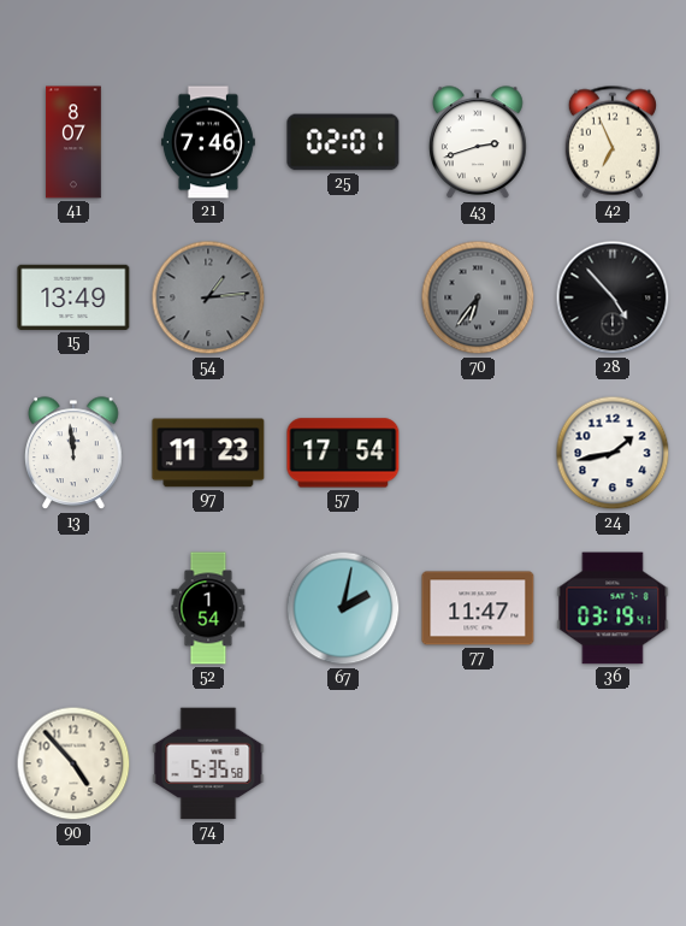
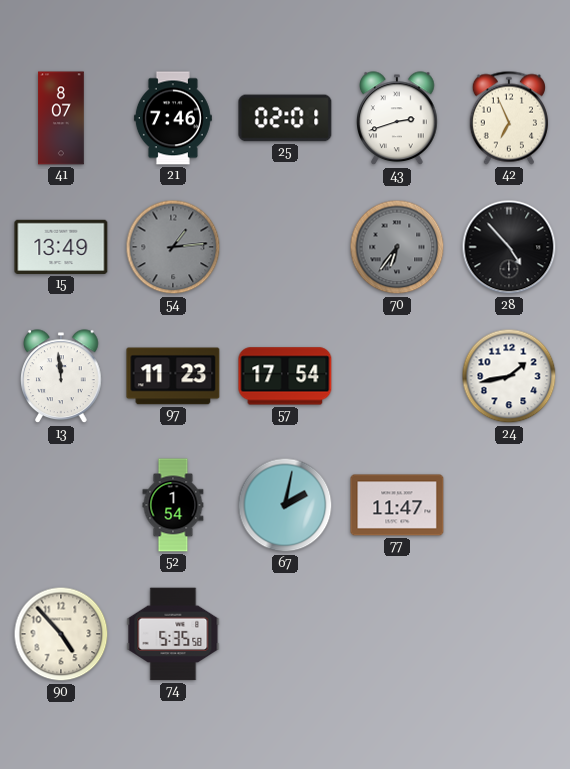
36: 03:19 -> none (613, 608)
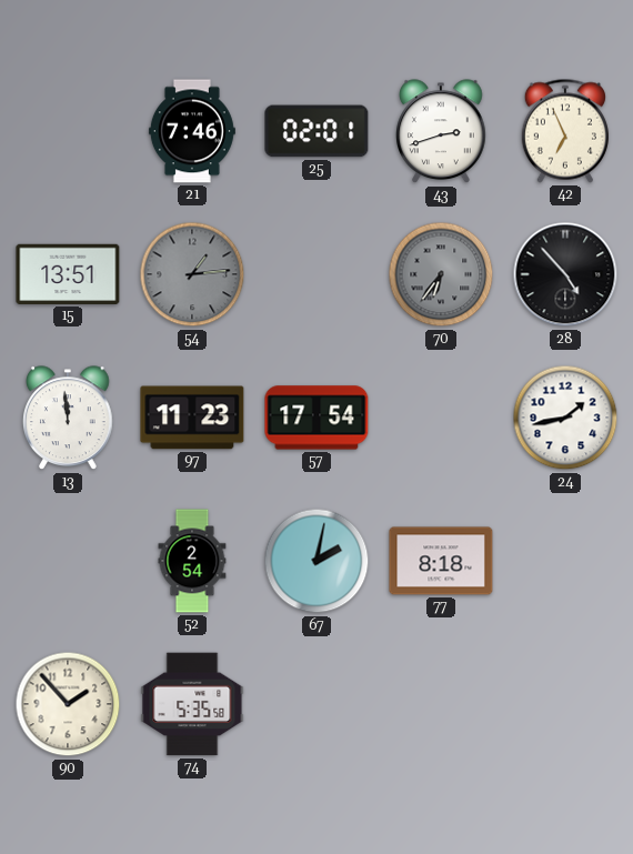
41: 8:07 -> none (61, 118)
15: 13:49 -> 13:51 (68, 274)
52: 1:54 -> 2:54 (192, 561)
77: 11:47 -> 8:18 (441, 561)
90: 4:53 -> 1:53 (68, 704)
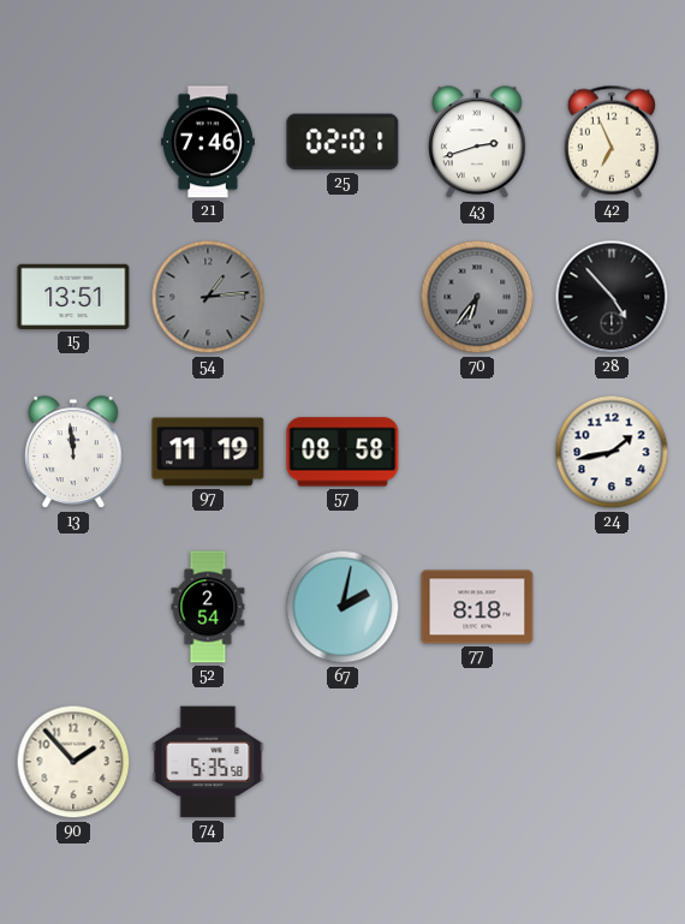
97: 11:23 -> 11:19 (208, 452)
57: 17:54 -> 08:58 (342, 452)
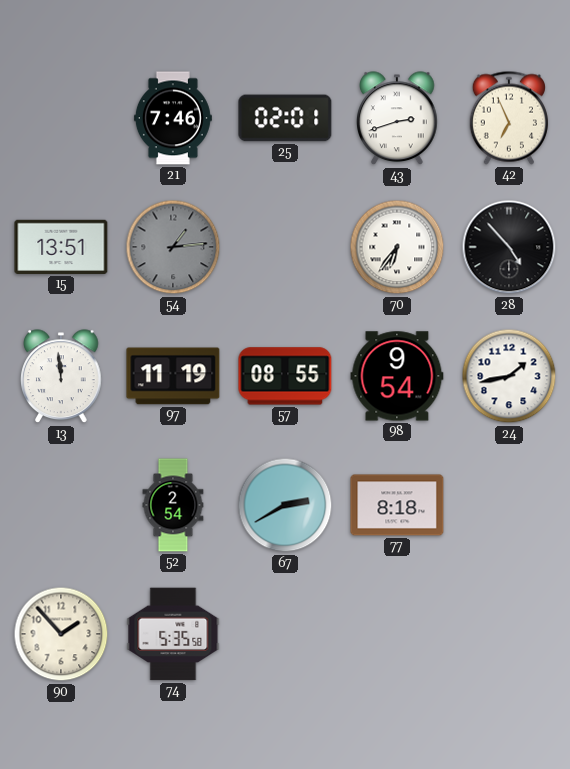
70 dial: grey -> white (397, 247)
57: 08:58 -> 08:55 (285, 376)
98: none -> 9:54 (397, 376)
67: 2:02 -> 2:40 (285, 505)
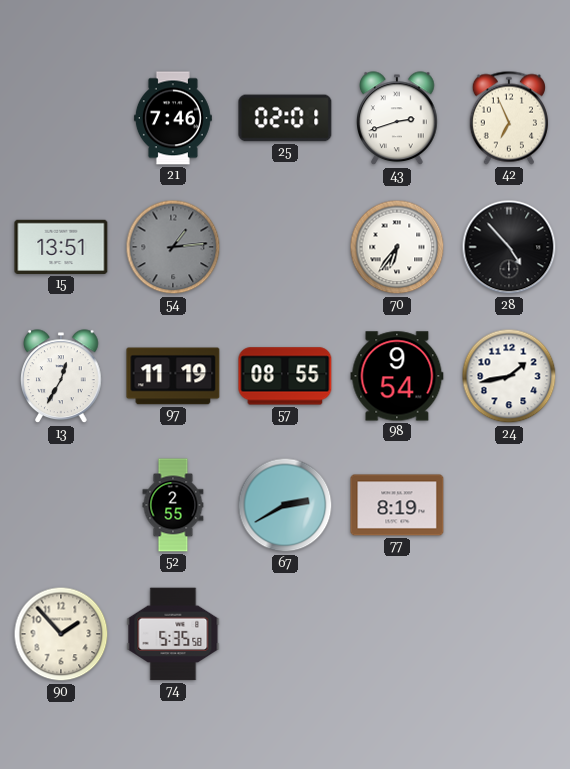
13: 11:59 -> 12:35 (61, 377)
52: 2:54 -> 2:55 (173, 505)
77: 8:18 -> 8:19 (397, 505)
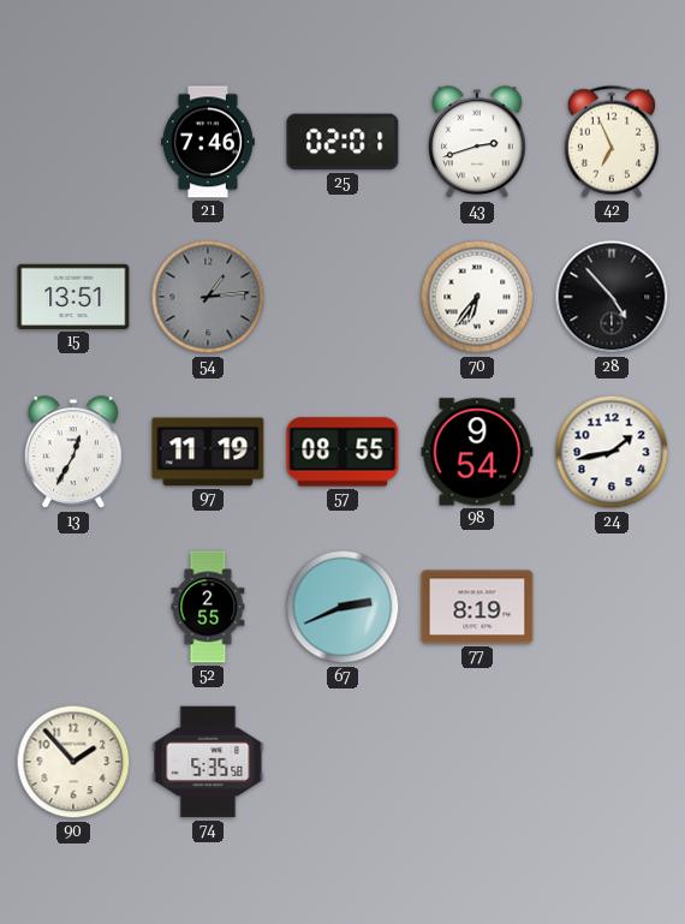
67: 2:40 -> 2:41 (342, 607)
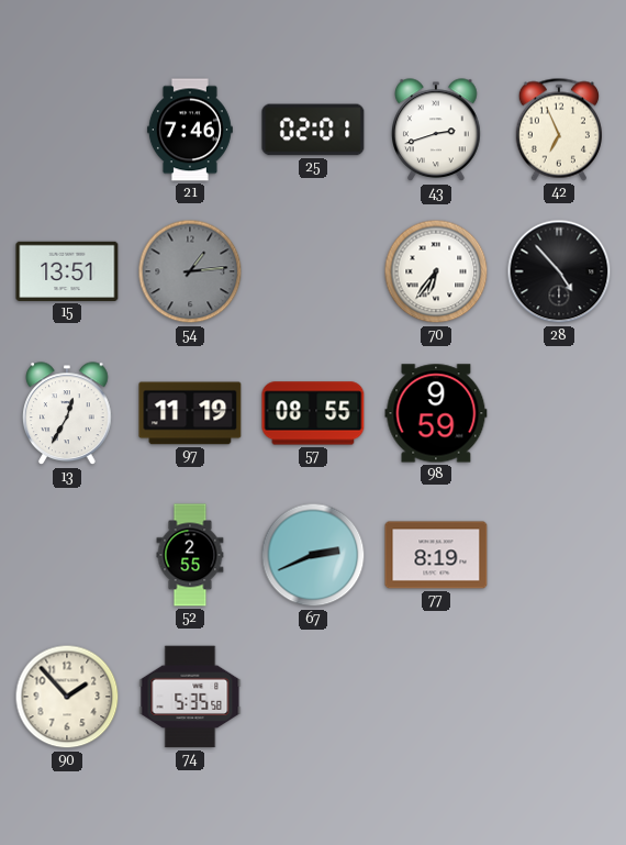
98: 9:54 -> 9:59 (436, 413)
24: 1:43 -> none (612, 452)
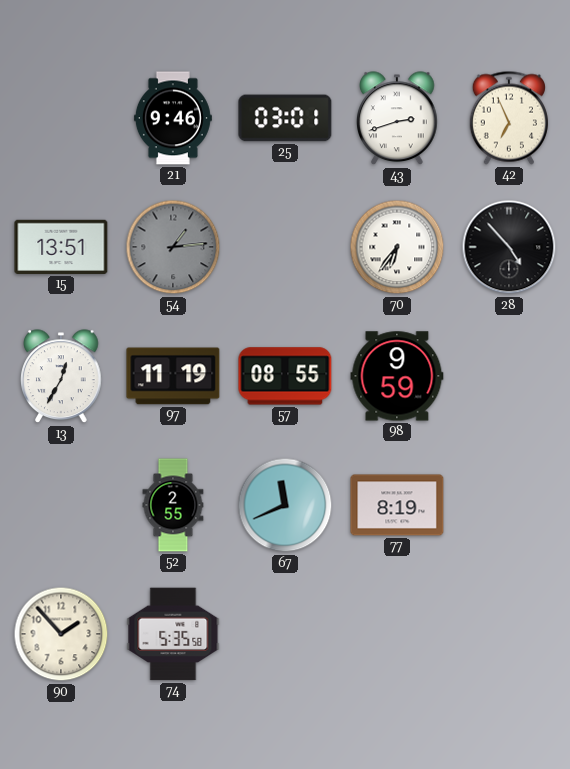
21: 7:46 -> 9:46 (173, 118)
25: 02:01 -> 03:01 (285, 118)
67: 2:41 -> 11:41 (285, 505)
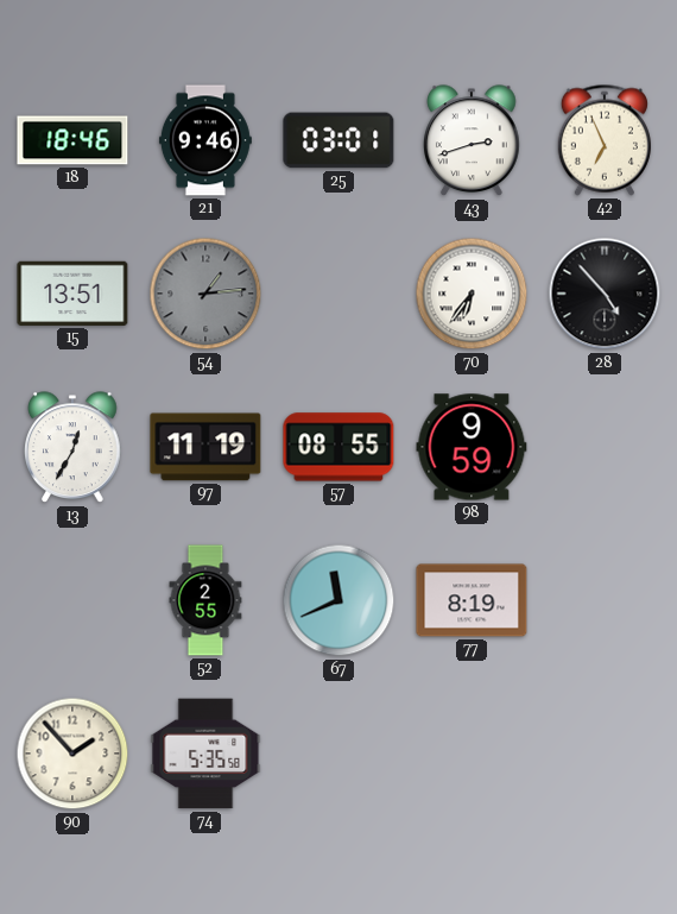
18: none -> 18:46 (72, 140)
